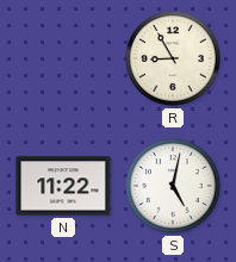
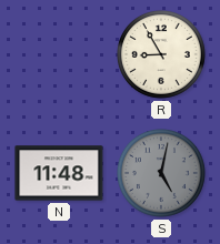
N: 11:22 -> 11:48 (59, 173)
S dial: white -> grey (161, 173)
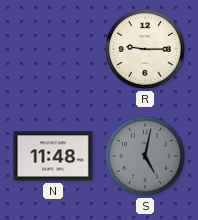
R: 8:55 -> 9:15 (145, 49)
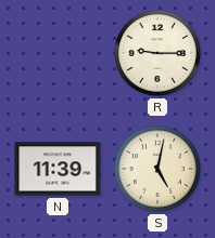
N: 11:48 -> 11:39 (58, 169)
S dial: grey -> cream (157, 169)
